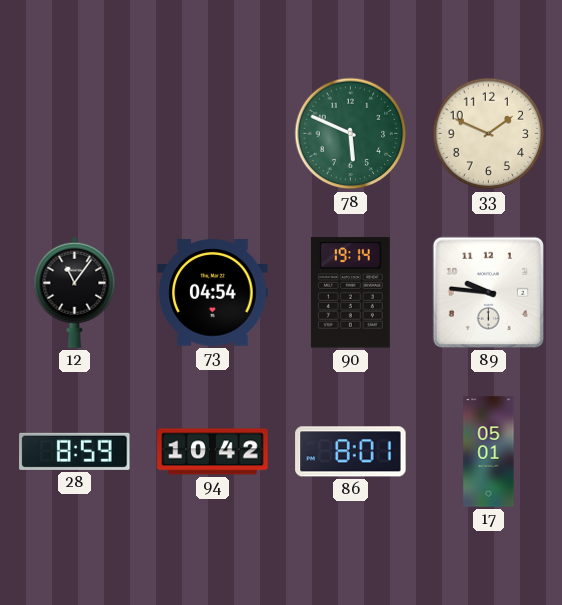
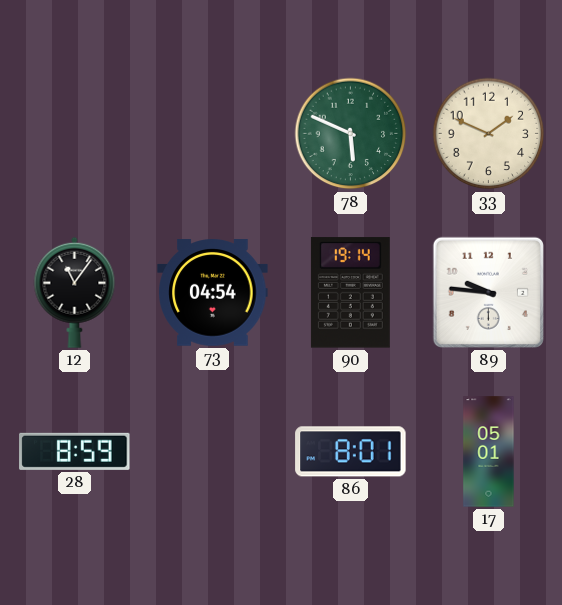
94: 10:42 -> none (213, 452)
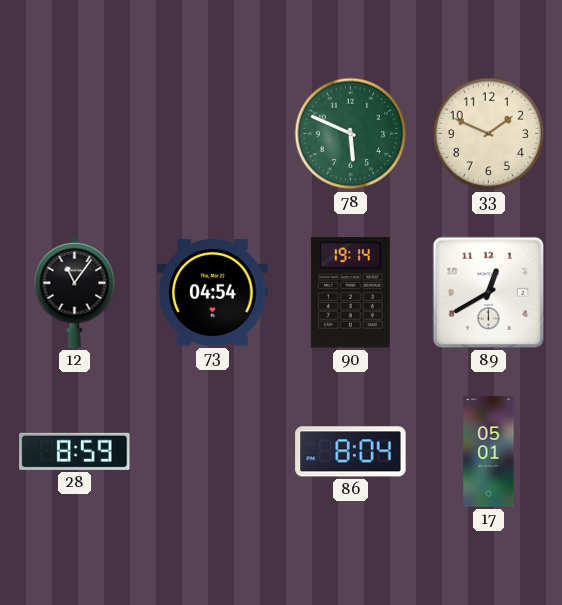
89: 9:46 -> 12:40 (488, 292)
86: 8:01 -> 8:04 (351, 452)
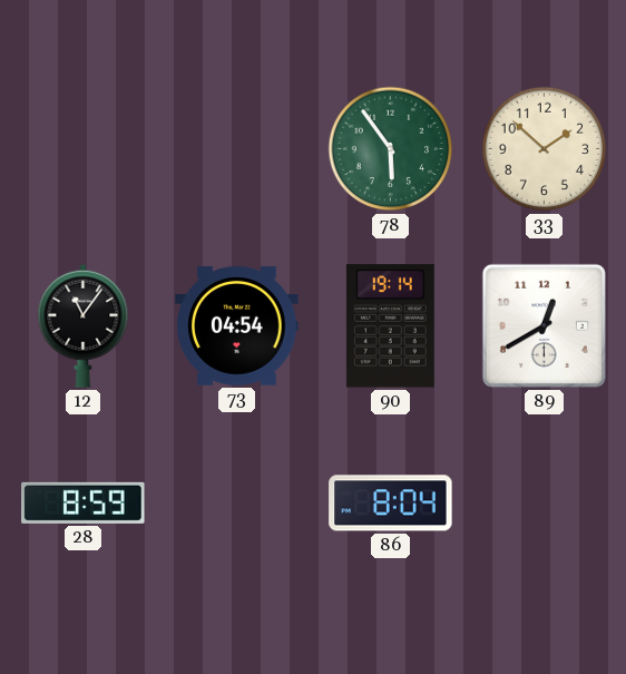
78: 5:49 -> 5:54 (391, 149)
33: 1:49 -> 1:52 (545, 149)
17: 05:01 -> none (489, 452)
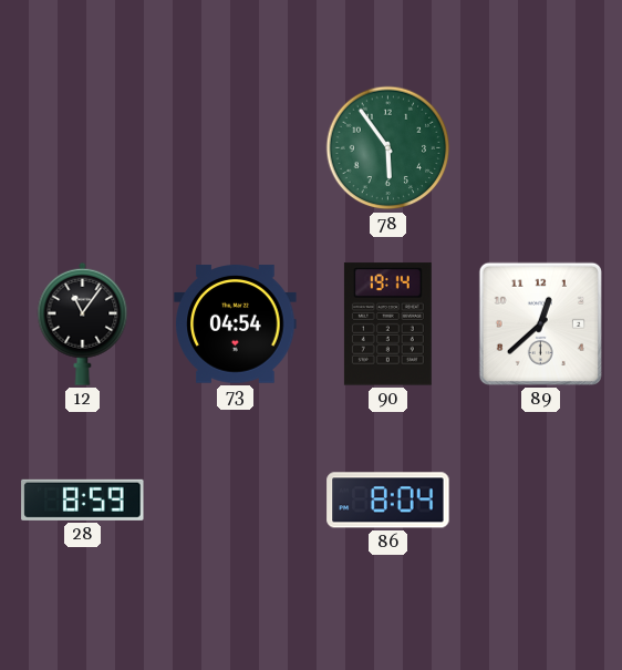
33: 1:52 -> none (545, 149)
89: 12:40 -> 12:38 (540, 323)
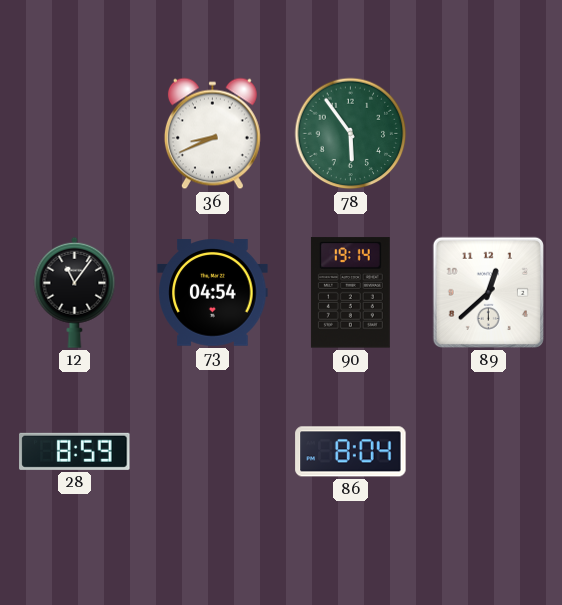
36: none -> 8:41 (212, 134)
